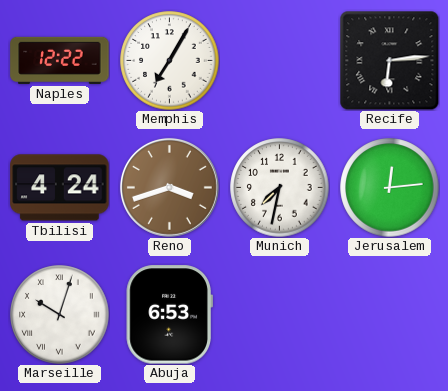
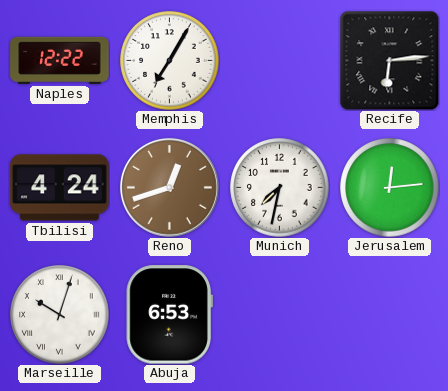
Reno: 3:42 -> 12:42 (169, 187)
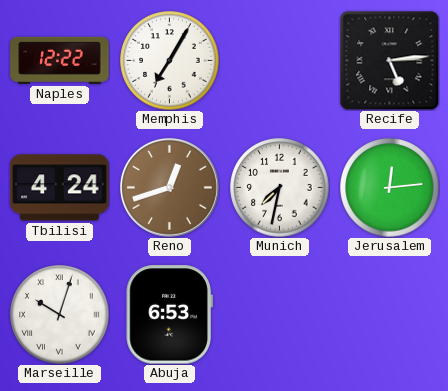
Recife: 6:14 -> 5:14 (389, 61)
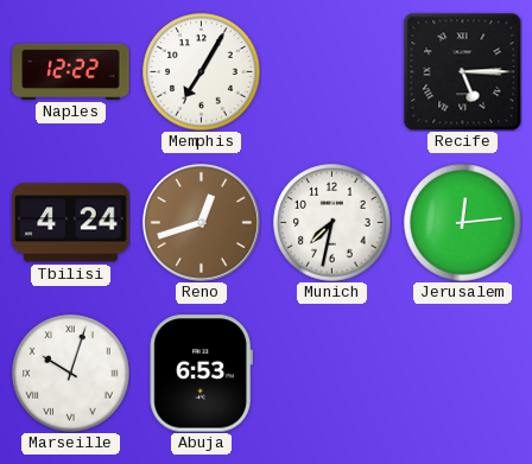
Recife: 5:14 -> 5:15 (462, 72)
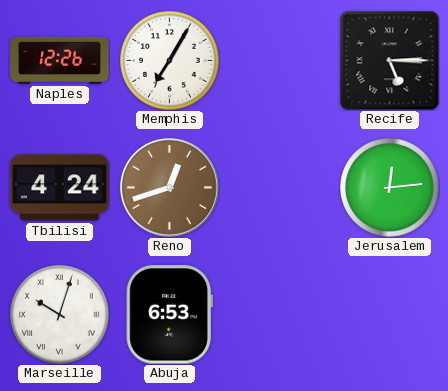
Naples: 12:22 -> 12:26 (60, 60)
Munich: 7:32 -> none (332, 223)
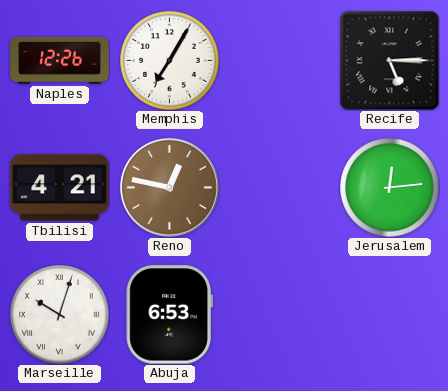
Tbilisi: 4:24 -> 4:21 (60, 188)
Reno: 12:42 -> 12:47 (169, 187)
